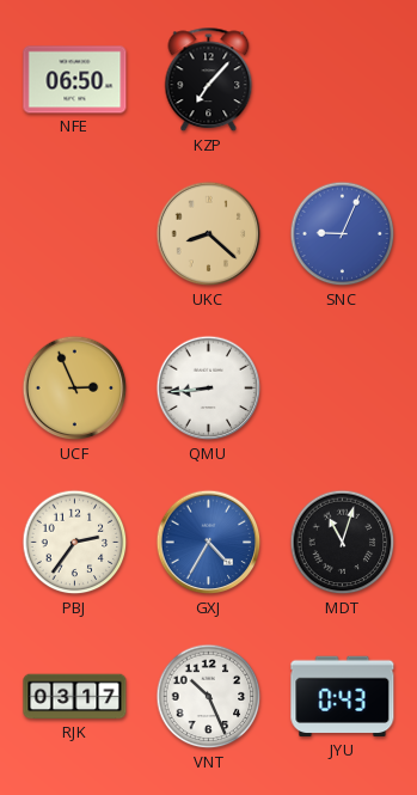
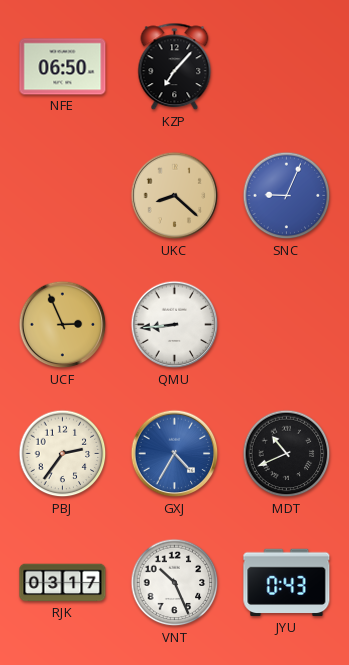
MDT: 11:03 -> 10:41 (287, 454)
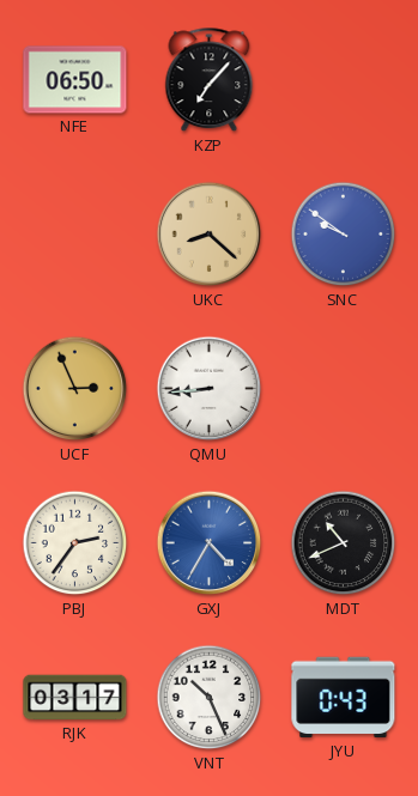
SNC: 9:04 -> 9:51 (344, 235)
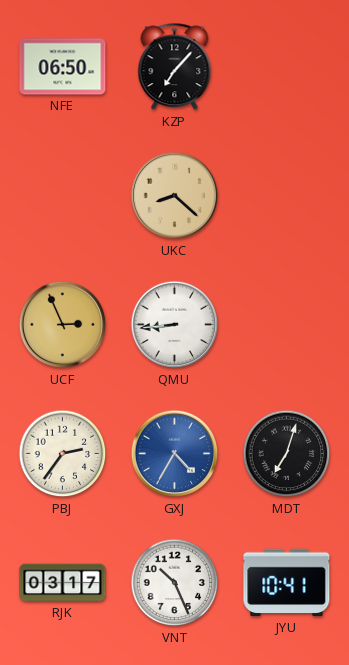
SNC: 9:51 -> none (344, 235)
MDT: 10:41 -> 7:03 (287, 454)
JYU: 0:43 -> 10:41 (287, 583)
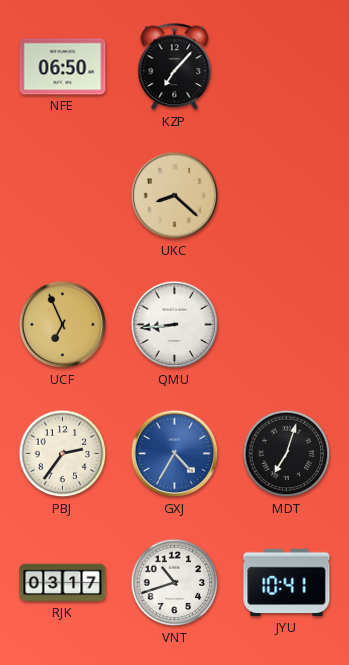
UCF: 2:56 -> 6:56 (63, 325)
VNT: 10:26 -> 10:42 (175, 583)
